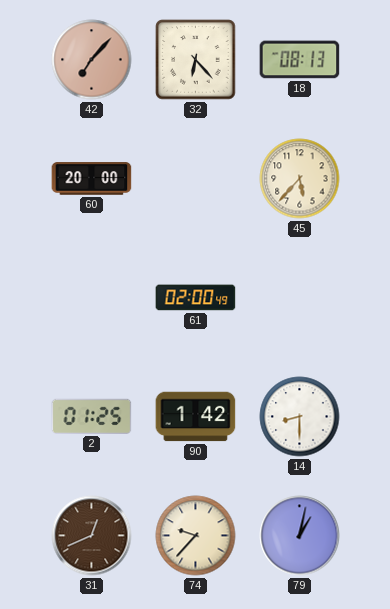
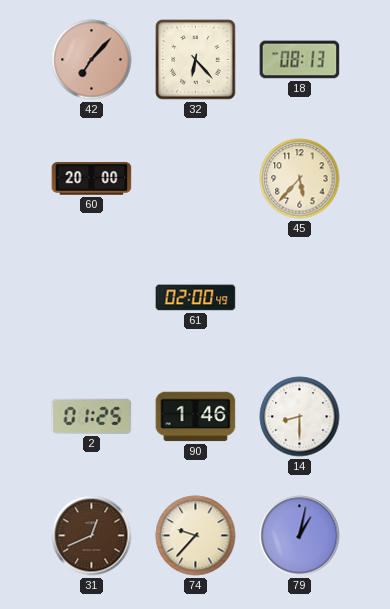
90: 1:42 -> 1:46 (196, 417)
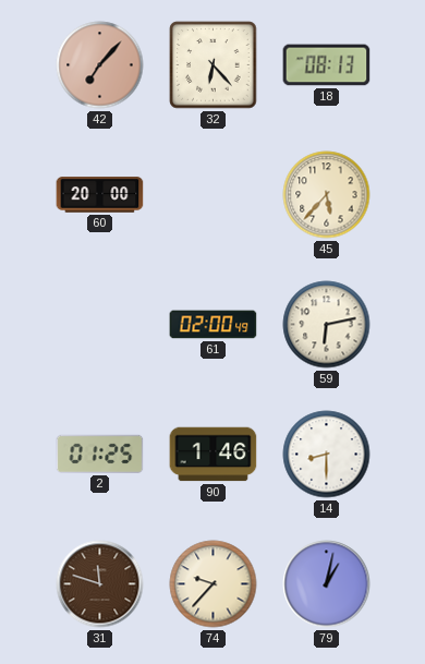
59: none -> 6:13 (327, 325)
31: 12:41 -> 11:48 (100, 584)
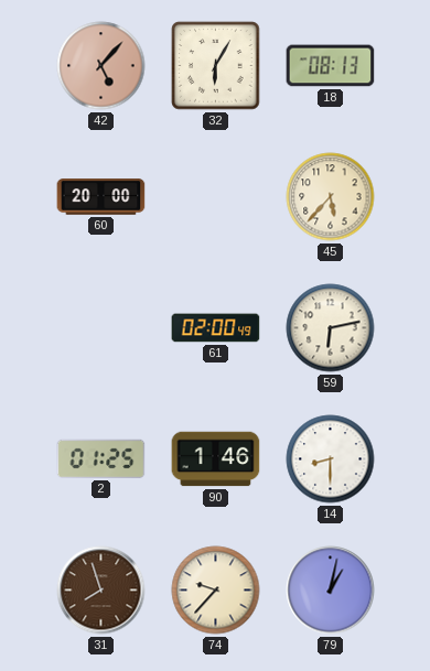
42: 7:07 -> 5:07 (101, 66)
32: 6:23 -> 6:05 (216, 66)
31: 11:48 -> 7:57 (101, 591)
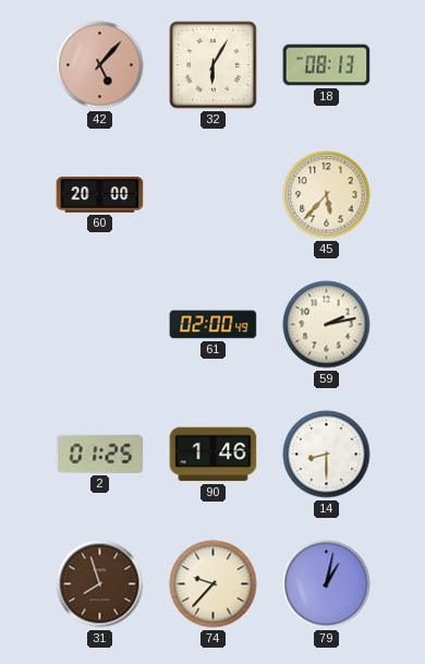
59: 6:13 -> 2:13 (327, 325)
